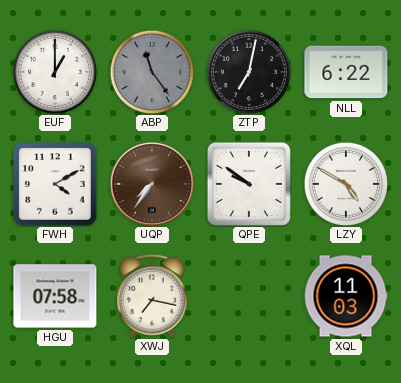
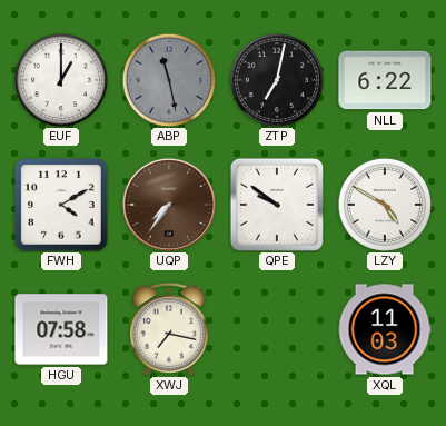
ABP: 11:24 -> 11:28 (168, 79)
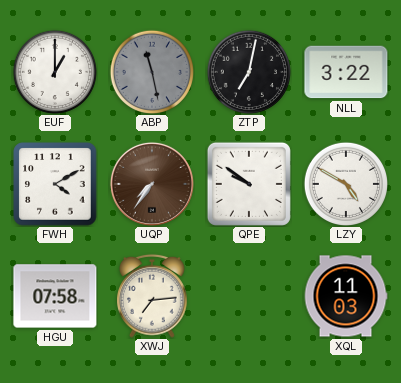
NLL: 6:22 -> 3:22 (346, 72)
XWJ: 7:17 -> 7:14 (153, 296)
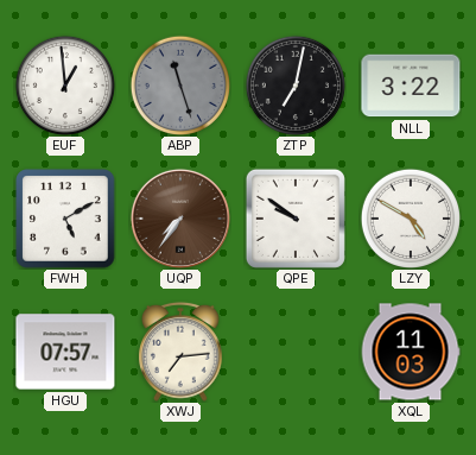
EUF: 1:00 -> 12:59 (64, 84)
ABP: 11:28 -> 11:27 (179, 84)
FWH: 4:10 -> 5:10 (65, 219)
HGU: 07:58 -> 07:57 (65, 352)
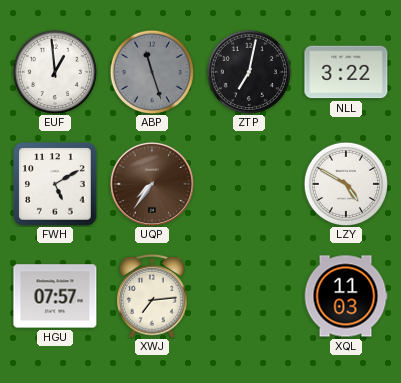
QPE: 9:51 -> none (296, 219)
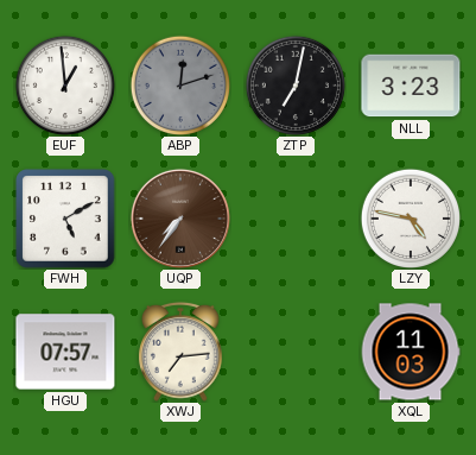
ABP: 11:27 -> 12:12 (179, 84)
NLL: 3:22 -> 3:23 (411, 86)
LZY: 4:50 -> 4:47 (410, 217)
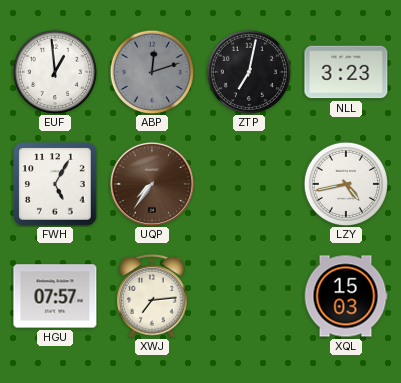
FWH: 5:10 -> 5:05 (55, 184)
LZY: 4:47 -> 4:43 (345, 183)
XQL: 11:03 -> 15:03 (346, 296)
